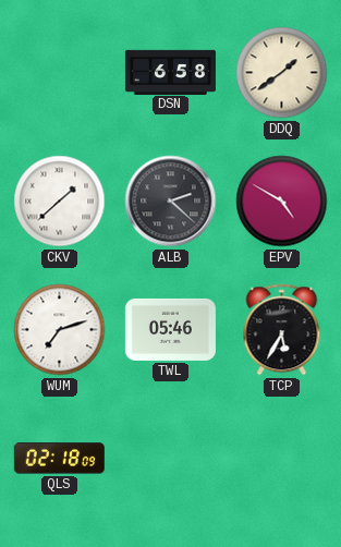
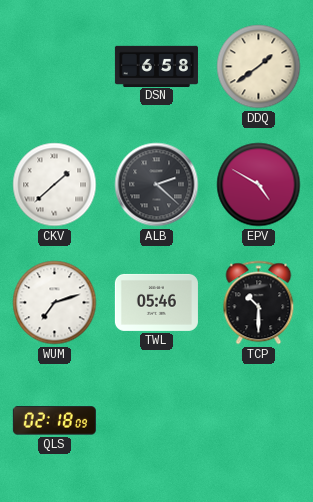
TCP: 5:35 -> 10:30 (259, 303)
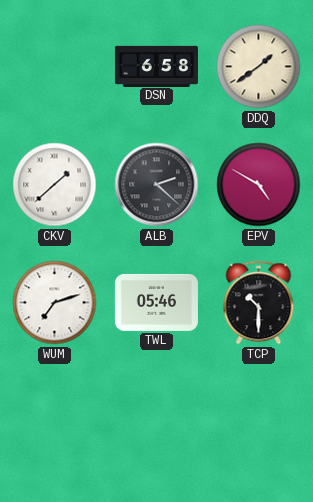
QLS: 02:18 -> none (54, 421)
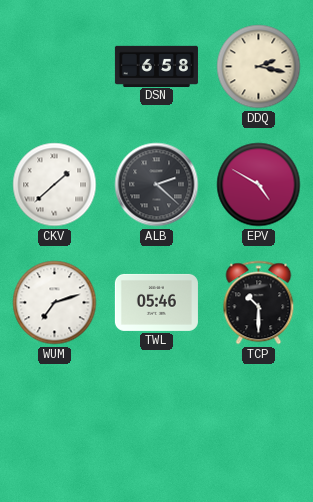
DDQ: 1:39 -> 2:17 (259, 67)
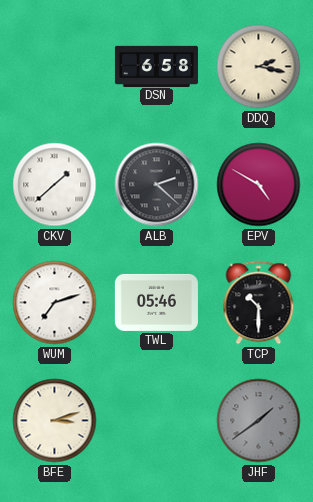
BFE: none -> 3:12 (55, 421)
JHF: none -> 1:39 (259, 421)
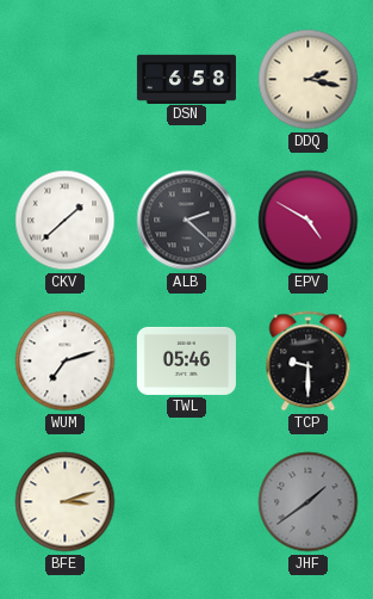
TCP: 10:30 -> 9:30 (309, 362)
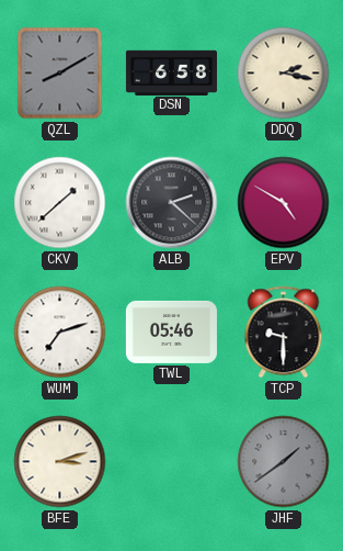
QZL: none -> 8:10 (60, 74)
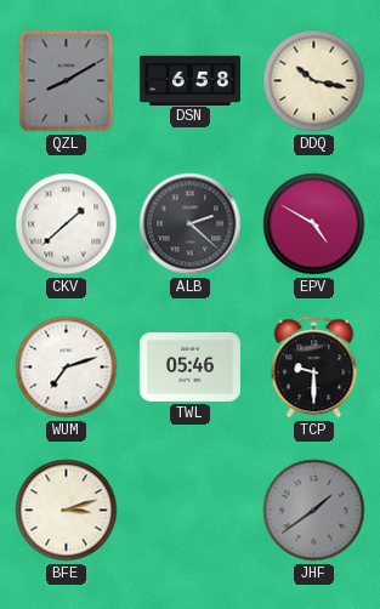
DDQ: 2:17 -> 10:17 (314, 81)
